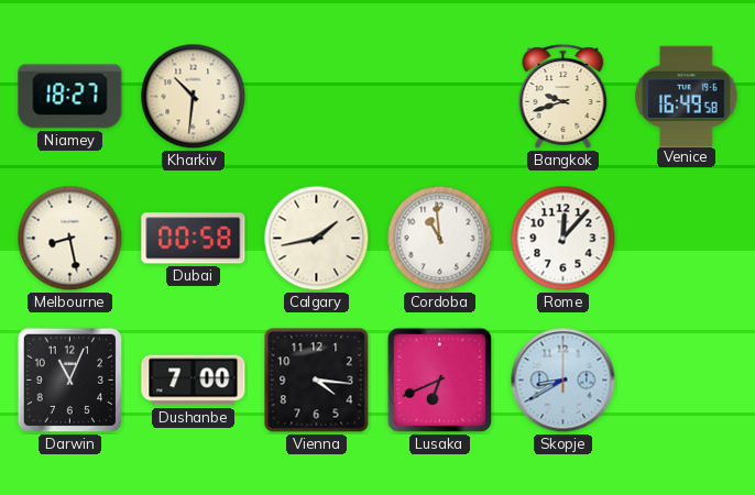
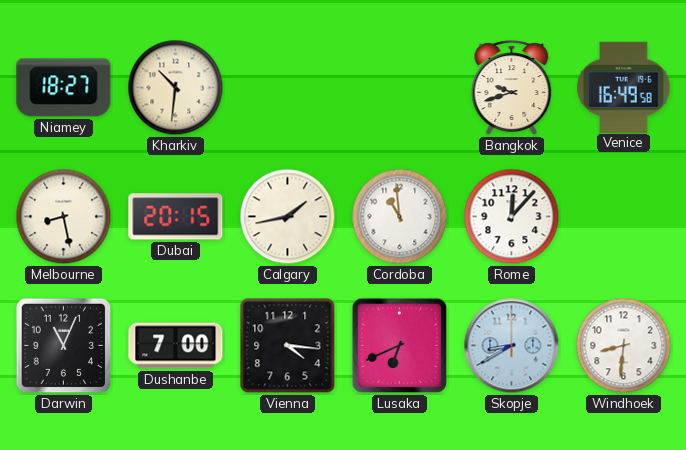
Dubai: 00:58 -> 20:15 (176, 217)
Windhoek: none -> 8:31 (624, 346)
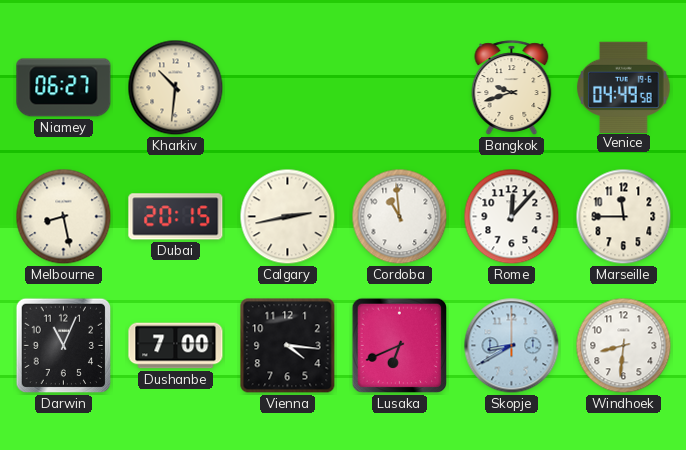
Niamey: 18:27 -> 06:27 (64, 88)
Venice: 16:49 -> 04:49 (624, 87)
Calgary: 1:43 -> 2:43 (288, 217)
Marseille: none -> 11:45 (624, 217)
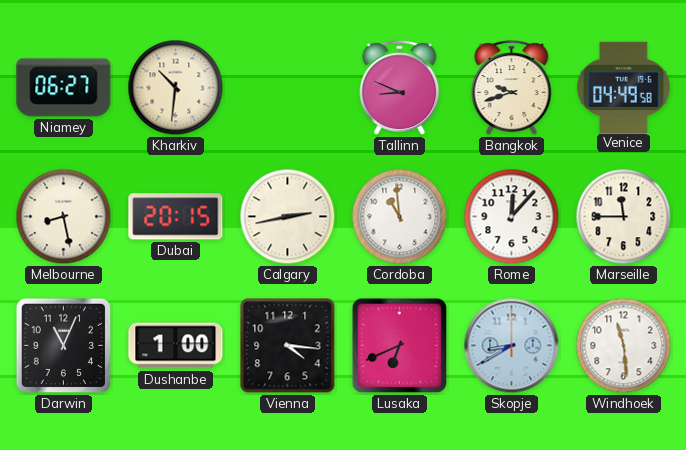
Tallinn: none -> 8:49 (400, 88)
Dushanbe: 7:00 -> 1:00 (176, 346)
Windhoek: 8:31 -> 11:29 (624, 346)
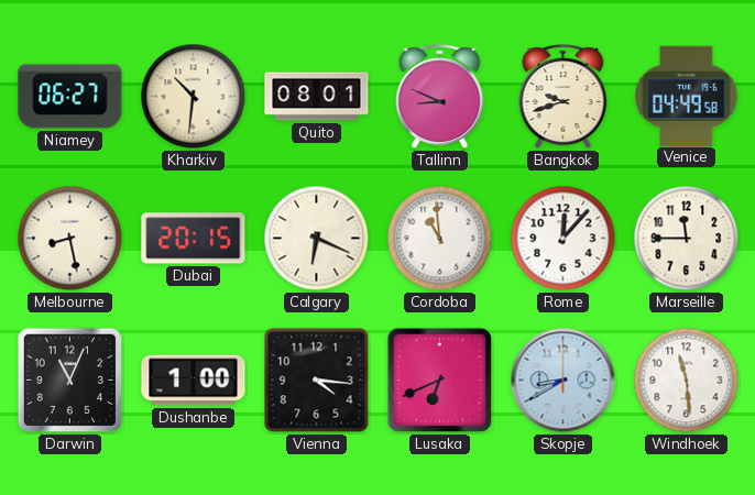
Quito: none -> 08:01 (317, 97)
Calgary: 2:43 -> 6:19 (317, 239)
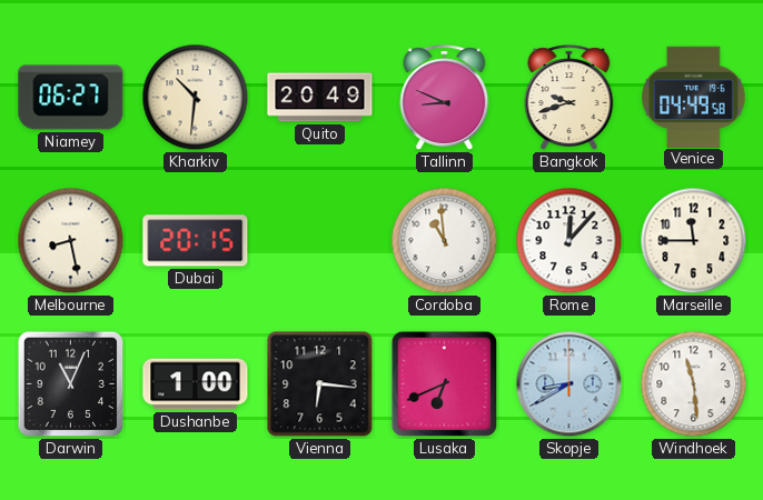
Quito: 08:01 -> 20:49 (320, 98)
Calgary: 6:19 -> none (317, 239)
Vienna: 4:16 -> 6:16 (320, 384)
